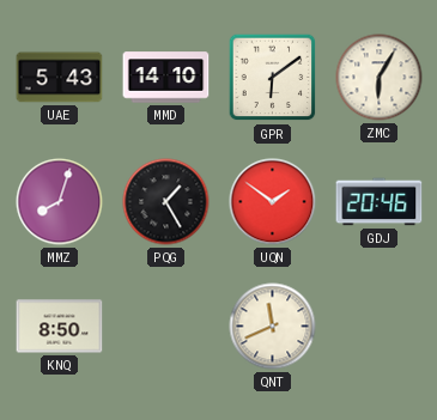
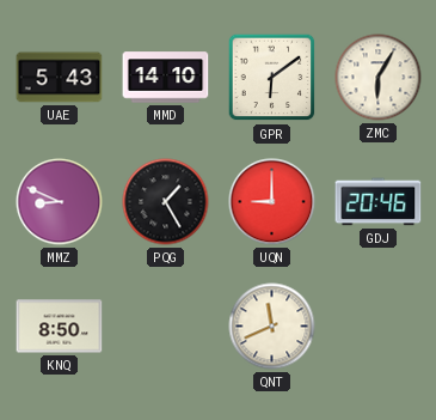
MMZ: 8:03 -> 8:49 (60, 202)
UQN: 1:51 -> 9:00 (272, 202)
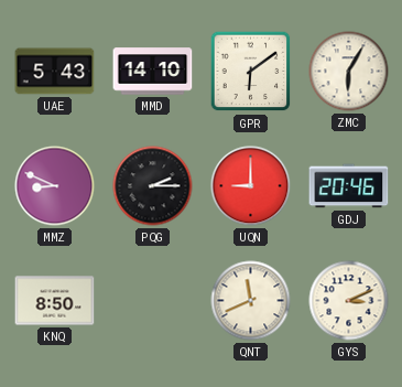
PQG: 1:25 -> 2:15 (153, 186)
GYS: none -> 3:11 (349, 301)
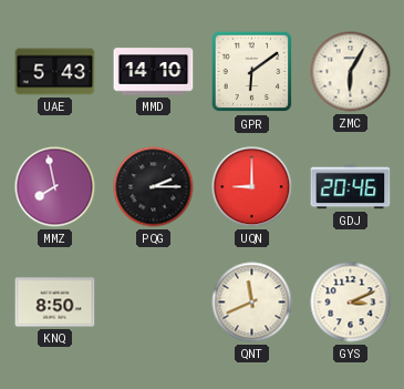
MMZ: 8:49 -> 7:58 (55, 187)
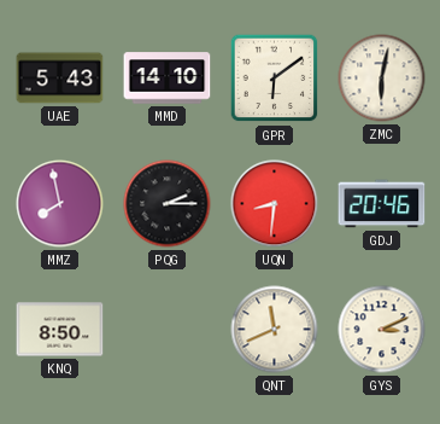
ZMC: 6:05 -> 6:02 (382, 79)
UQN: 9:00 -> 8:31 (275, 204)
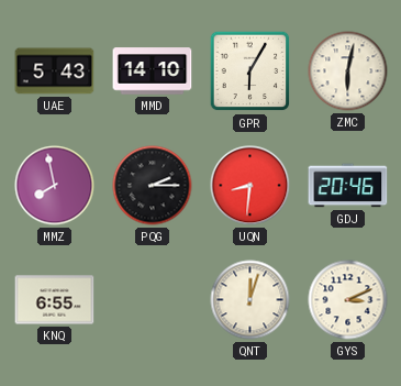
GPR: 6:09 -> 6:05 (250, 71)
KNQ: 8:50 -> 6:55 (55, 300)
QNT: 11:41 -> 12:03 (250, 300)
